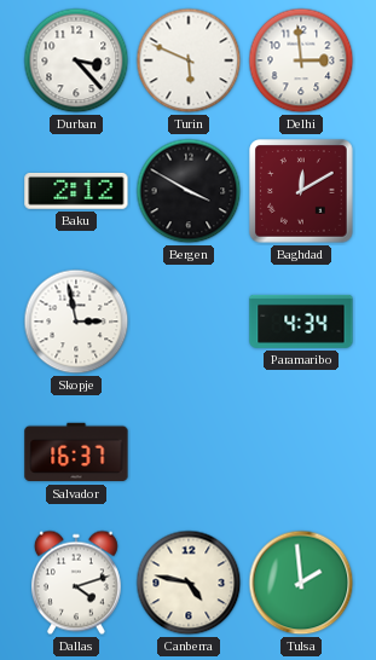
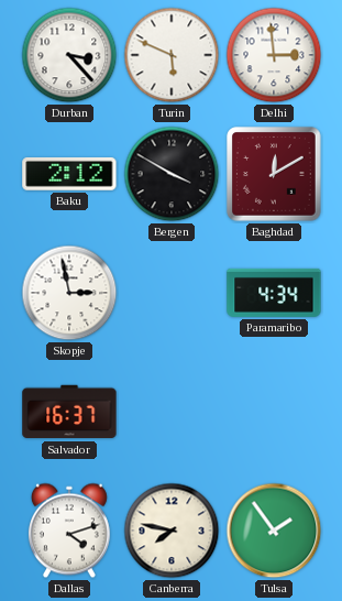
Canberra: 4:47 -> 7:47 (172, 531)
Tulsa: 1:59 -> 1:54 (274, 531)
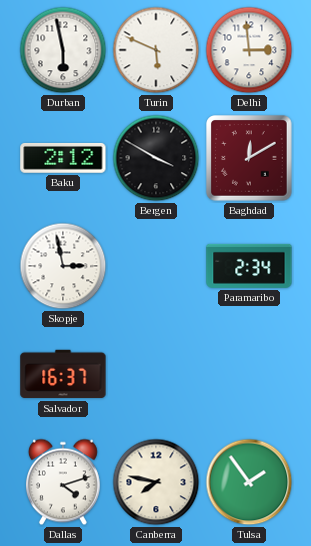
Durban: 3:23 -> 5:58 (63, 50)
Paramaribo: 4:34 -> 2:34 (249, 266)
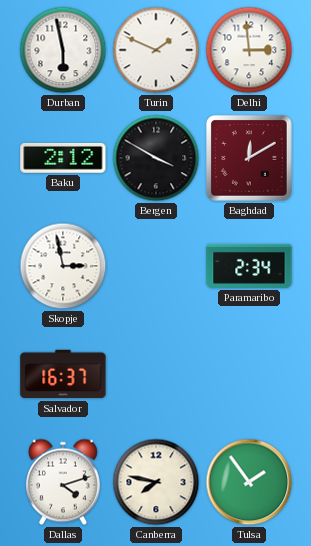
Turin: 5:49 -> 1:49 (156, 50)
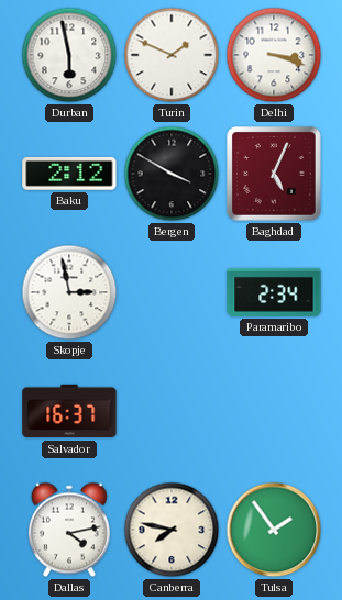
Delhi: 2:59 -> 3:18 (274, 55)
Baghdad: 12:10 -> 5:04 (274, 174)
Dallas: 4:12 -> 4:13 (69, 530)
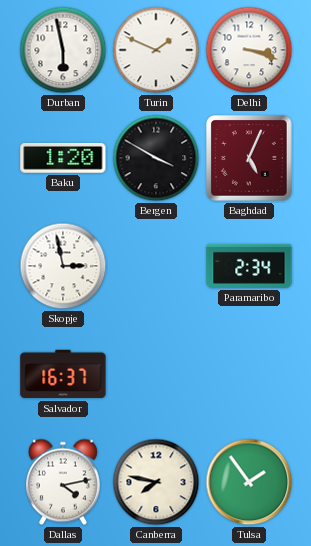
Baku: 2:12 -> 1:20 (63, 158)
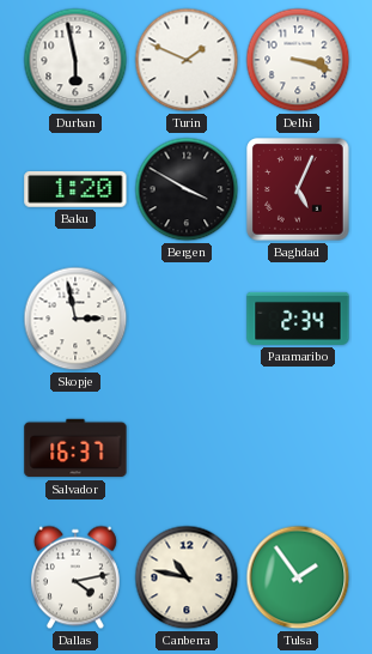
Canberra: 7:47 -> 10:47 (187, 577)
